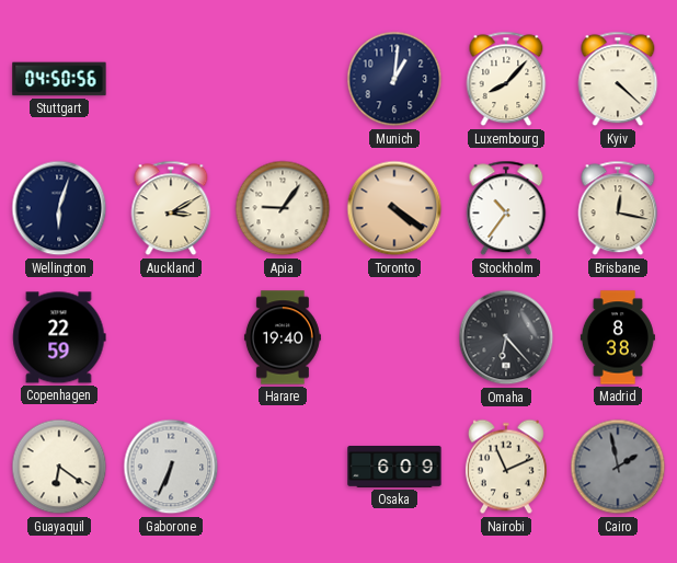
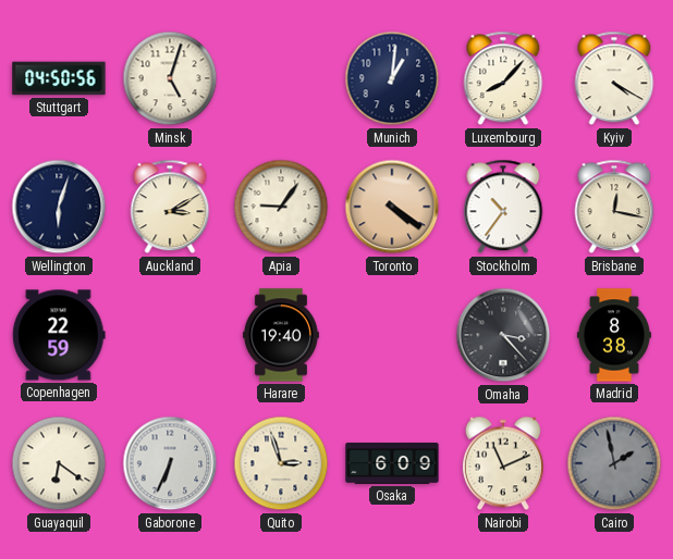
Minsk: none -> 5:03 (170, 78)
Kyiv: 4:22 -> 4:20 (614, 78)
Omaha: 6:23 -> 3:23 (503, 335)
Quito: none -> 2:57 (281, 463)
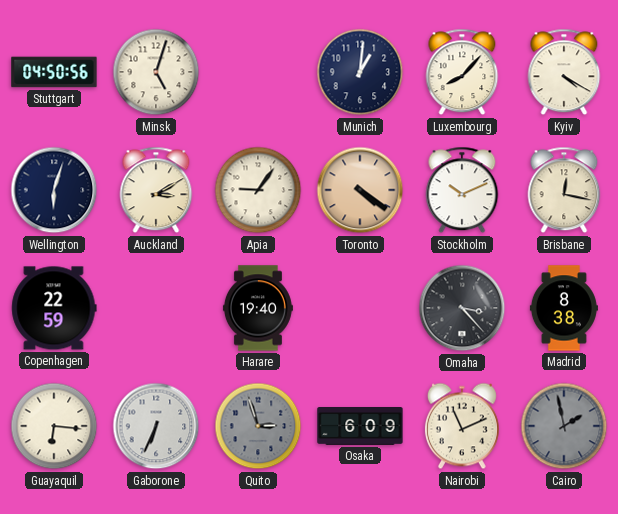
Stockholm: 10:36 -> 10:11 (462, 190)
Guayaquil: 6:21 -> 6:16 (54, 426)
Quito dial: cream -> grey (258, 426)
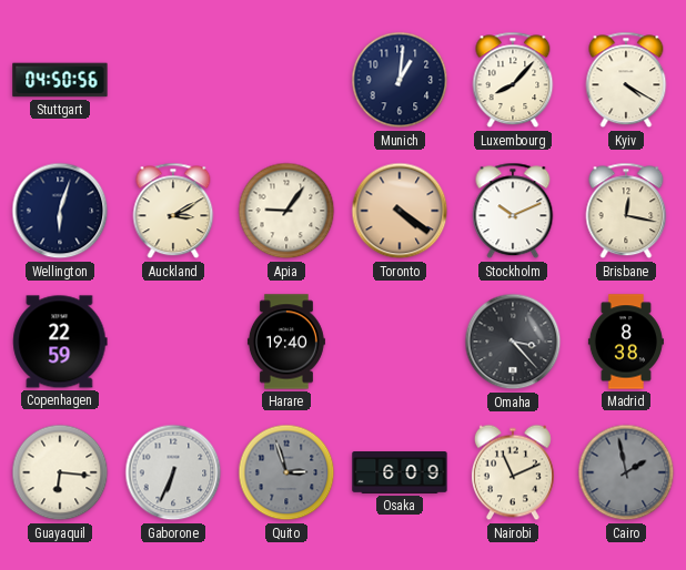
Minsk: 5:03 -> none (156, 72)
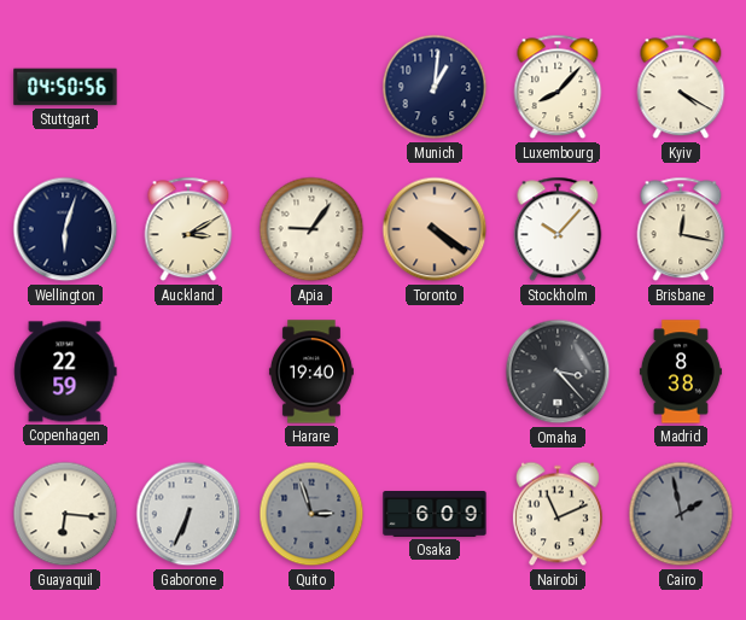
Stockholm: 10:11 -> 10:07 (558, 229)
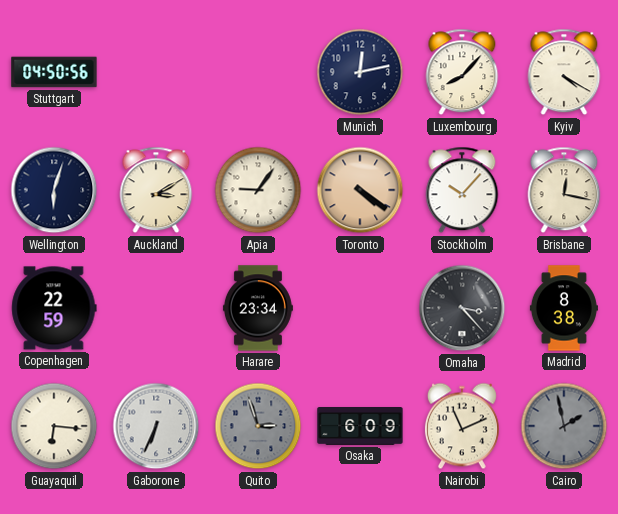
Munich: 1:01 -> 12:13 (360, 72)
Harare: 19:40 -> 23:34 (258, 308)
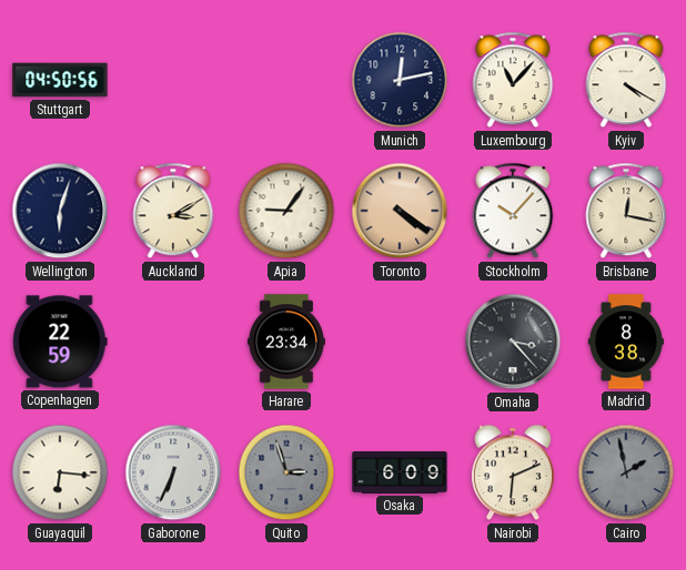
Luxembourg: 8:07 -> 11:07 (513, 80)
Nairobi: 11:11 -> 6:11 (513, 472)
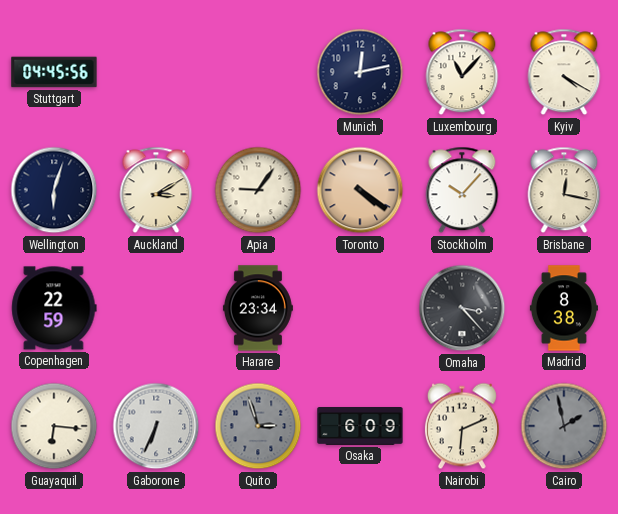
Stuttgart: 04:50 -> 04:45 (54, 72)
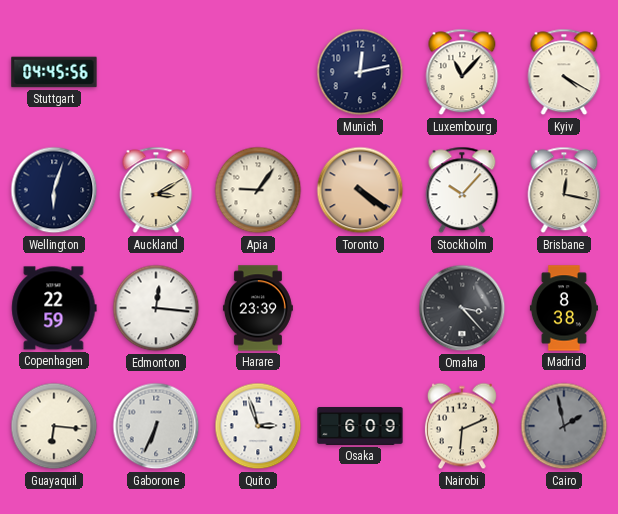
Edmonton: none -> 12:16 (156, 308)
Harare: 23:34 -> 23:39 (258, 308)
Quito dial: grey -> white (258, 426)
